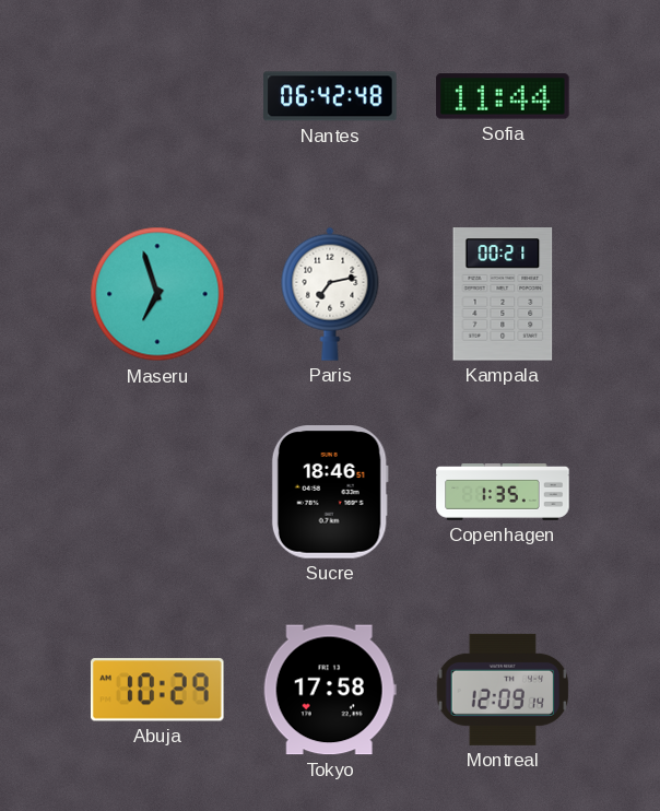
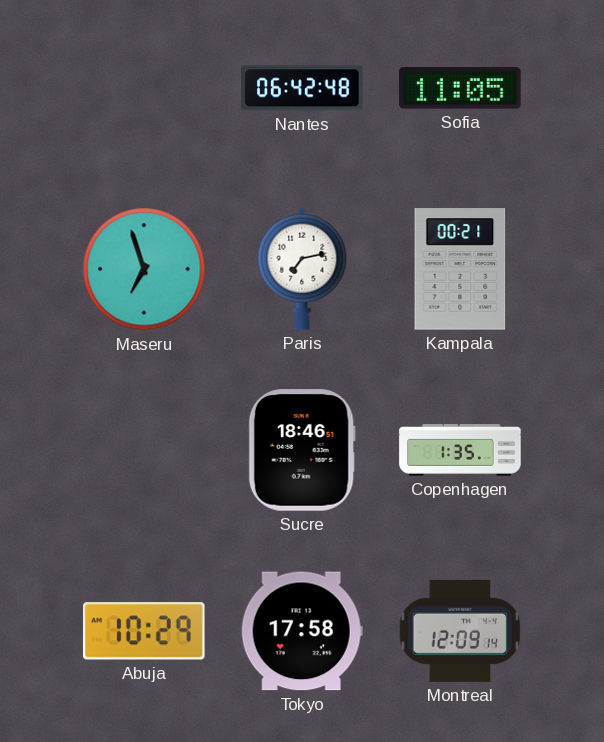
Sofia: 11:44 -> 11:05 (460, 88)
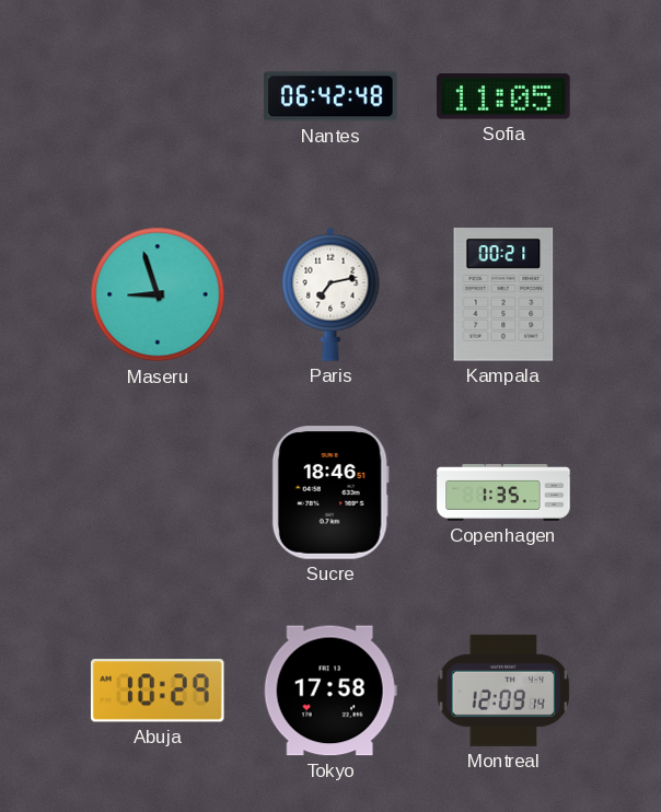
Maseru: 6:57 -> 8:57 (158, 294)
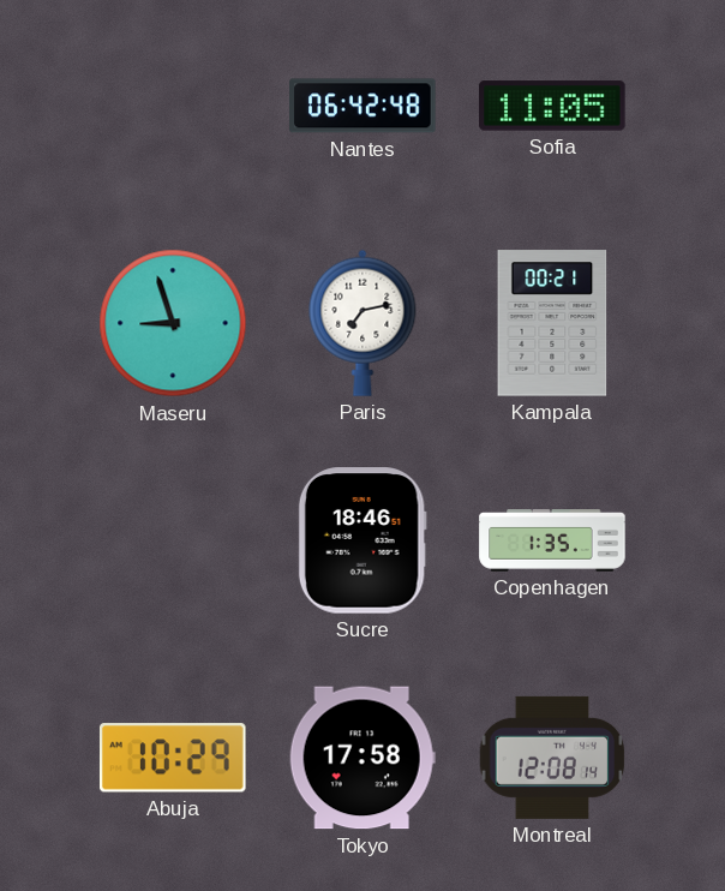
Montreal: 12:09 -> 12:08 (552, 758)
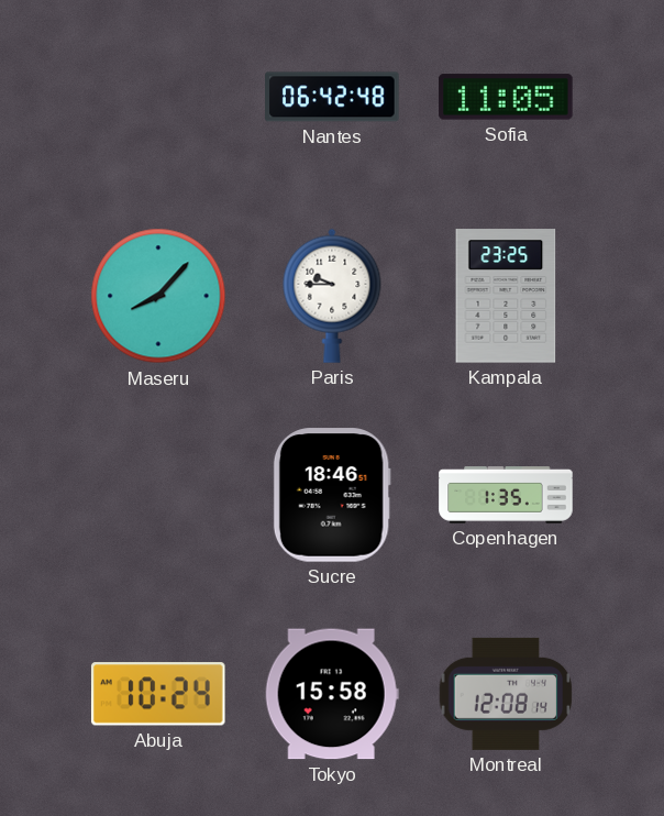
Maseru: 8:57 -> 8:07 (158, 296)
Paris: 7:13 -> 9:45 (332, 296)
Kampala: 00:21 -> 23:25 (506, 296)
Abuja: 10:29 -> 10:24 (158, 694)
Tokyo: 17:58 -> 15:58 (332, 694)
